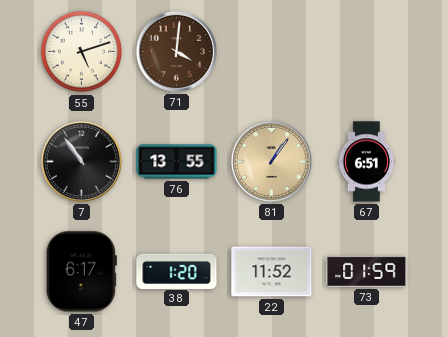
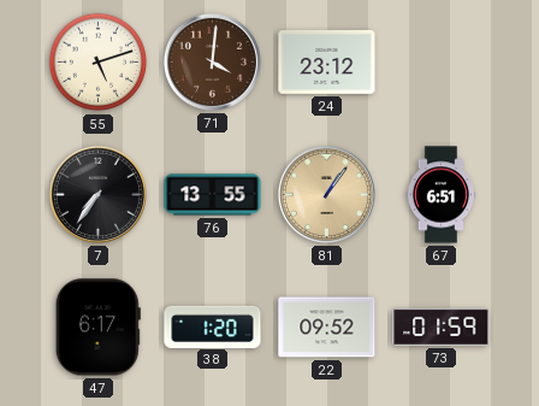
24: none -> 23:12 (327, 61)
7: 10:54 -> 7:36 (97, 194)
22: 11:52 -> 09:52 (327, 328)
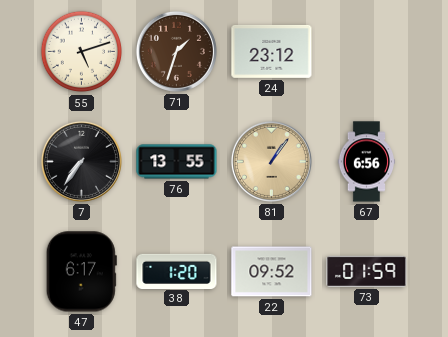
71: 4:01 -> 1:33 (176, 51)
67: 6:51 -> 6:56 (366, 162)
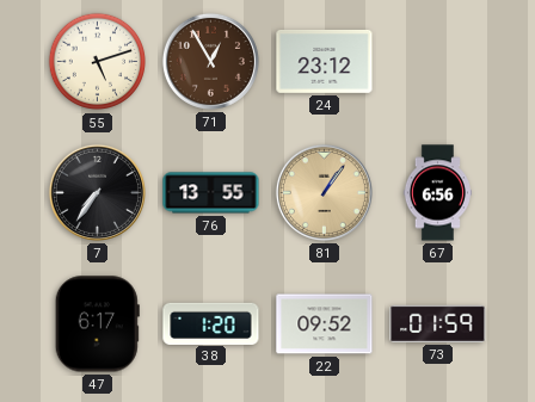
71: 1:33 -> 12:55 (210, 61)
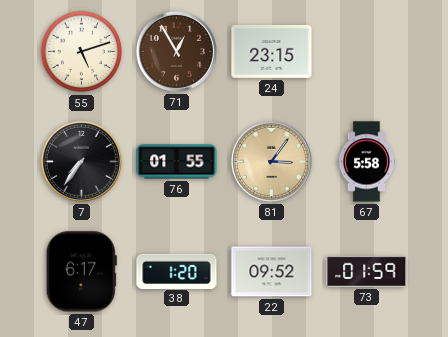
24: 23:12 -> 23:15 (272, 51)
76: 13:55 -> 01:55 (177, 162)
81: 1:06 -> 3:06 (271, 161)
67: 6:56 -> 5:58 (366, 162)
